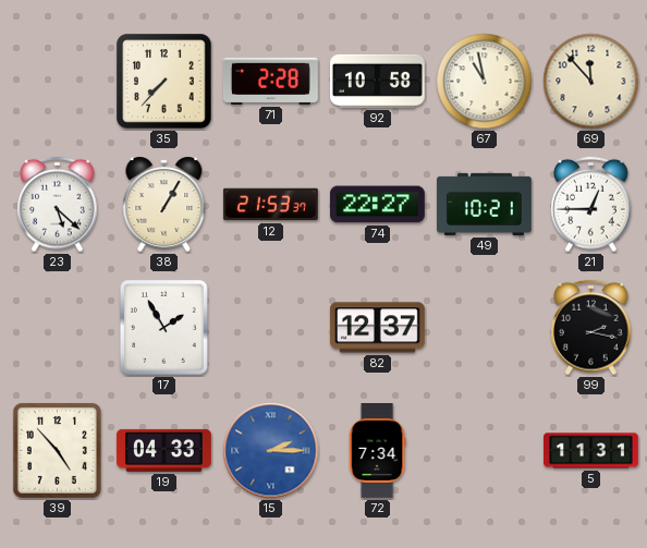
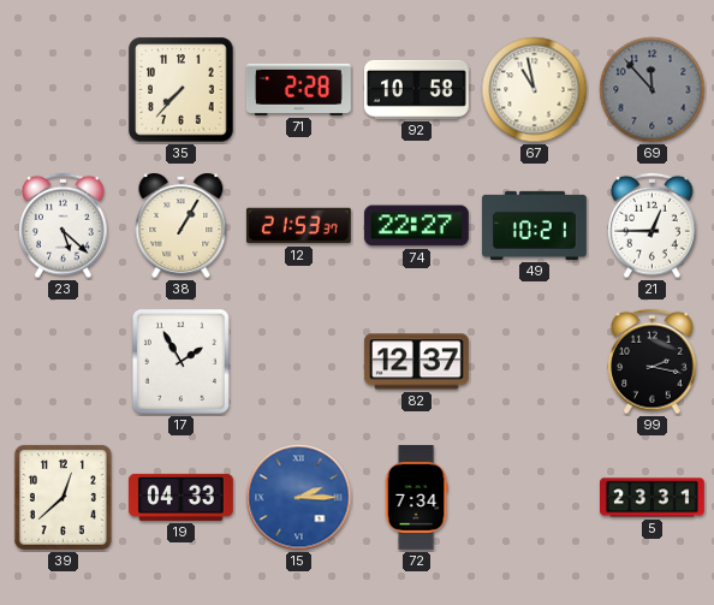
69 dial: cream -> grey (653, 90)
39: 4:53 -> 12:38 (63, 497)
5: 11:31 -> 23:31 (653, 498)
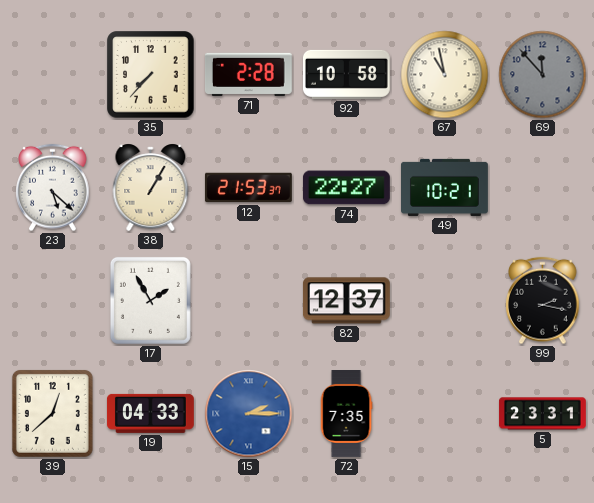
21: 12:45 -> none (653, 226)
72: 7:34 -> 7:35 (346, 414)
